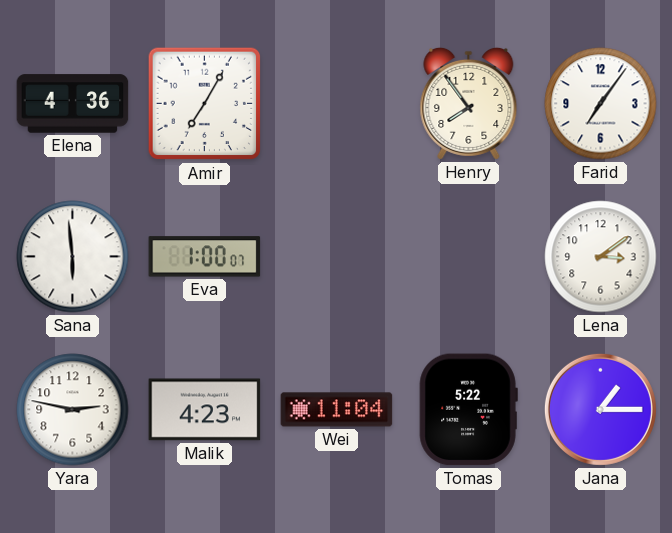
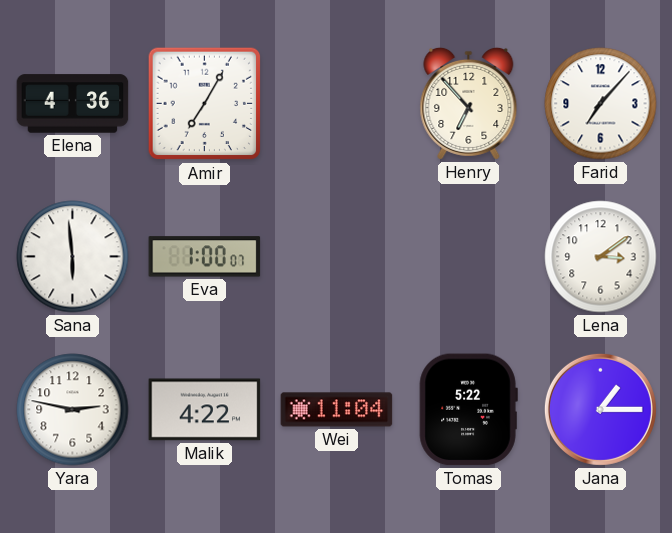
Henry: 7:54 -> 6:53 (469, 103)
Farid: 7:06 -> 7:07 (601, 104)
Malik: 4:23 -> 4:22 (205, 410)
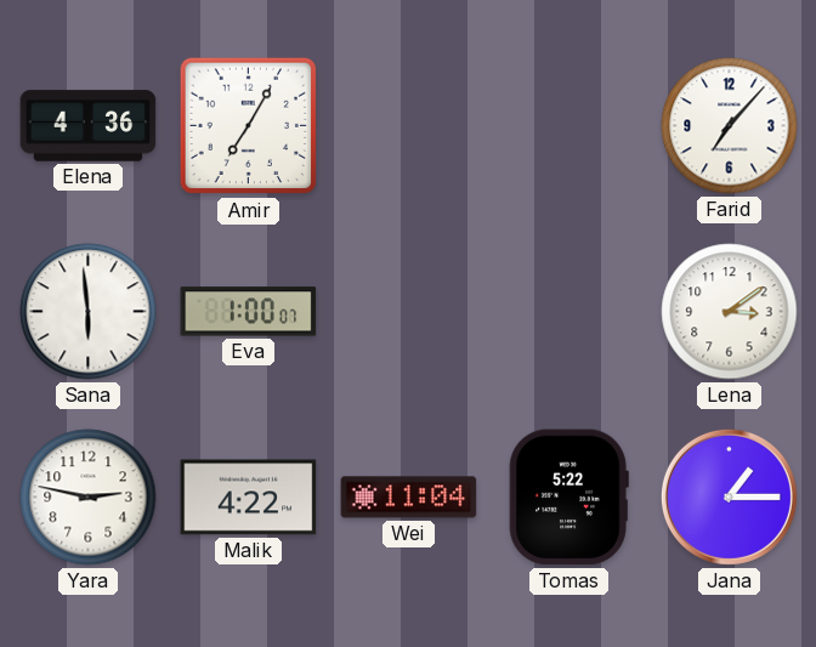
Henry: 6:53 -> none (469, 103)
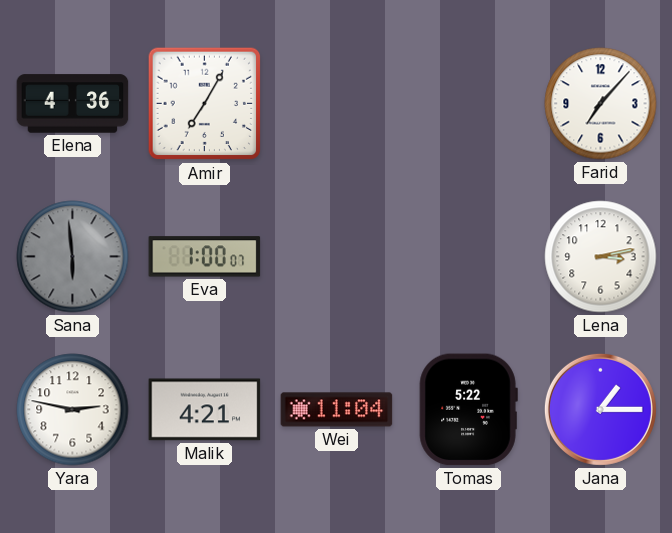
Sana dial: white -> grey (73, 257)
Lena: 3:09 -> 3:13 (601, 257)
Malik: 4:22 -> 4:21 (205, 410)
